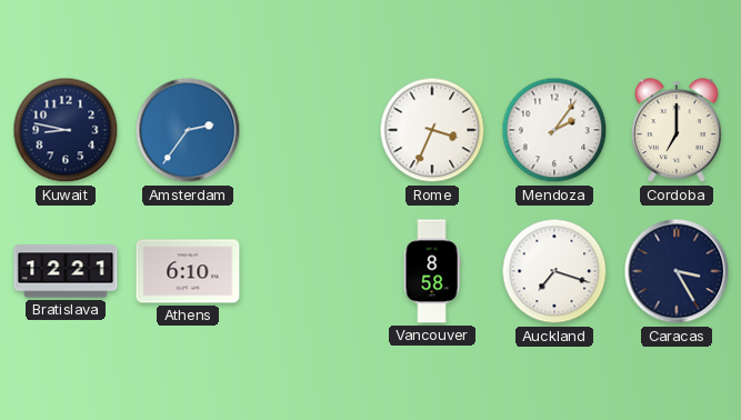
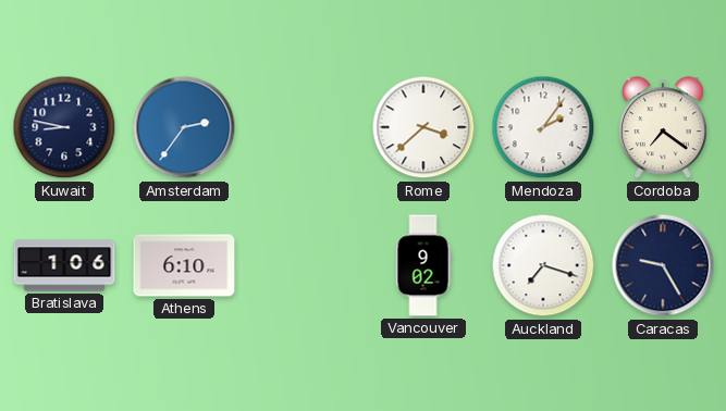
Rome: 3:34 -> 3:38 (423, 127)
Cordoba: 7:00 -> 7:21 (664, 128)
Bratislava: 12:21 -> 1:06 (64, 265)
Vancouver: 8:58 -> 9:02 (423, 265)
Caracas: 3:25 -> 9:25 (663, 265)
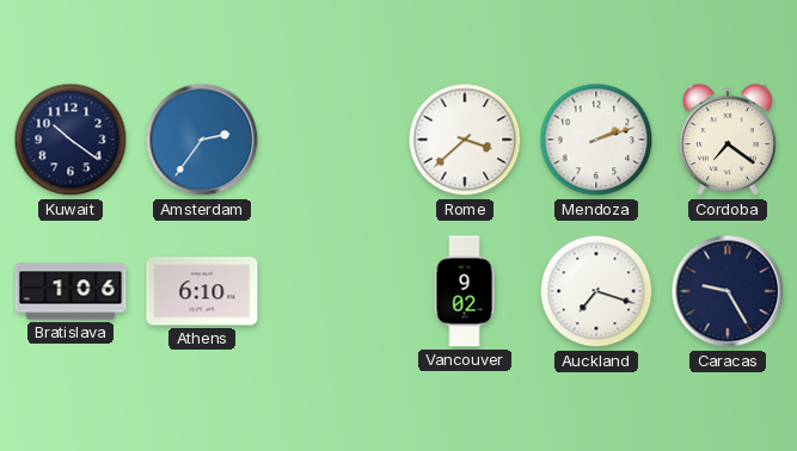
Kuwait: 8:47 -> 10:21 (70, 140)
Mendoza: 2:06 -> 2:12 (596, 140)
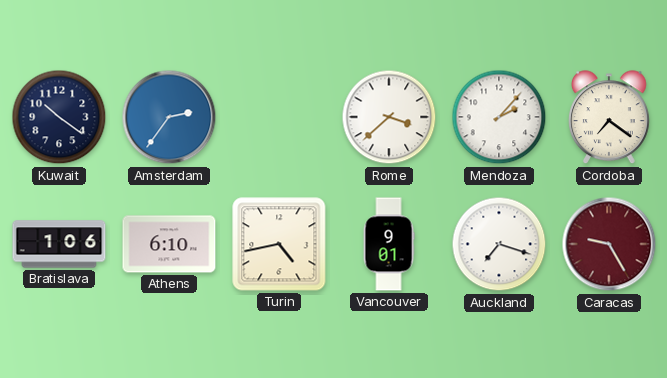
Mendoza: 2:12 -> 2:07 (499, 117)
Turin: none -> 4:43 (279, 244)
Vancouver: 9:02 -> 9:01 (389, 244)
Caracas dial: navy -> burgundy (609, 244)
